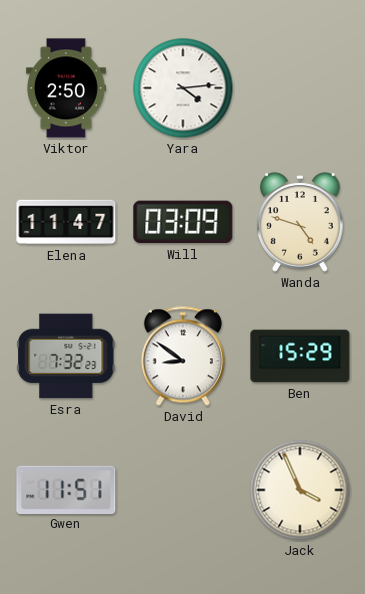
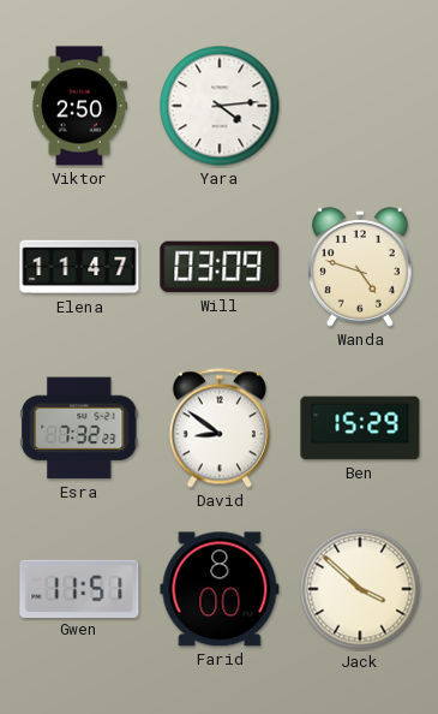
Farid: none -> 8:00 (220, 589)
Jack: 3:56 -> 3:52 (360, 589)
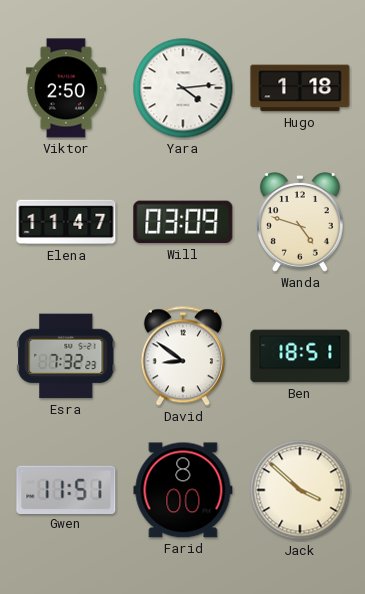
Hugo: none -> 1:18 (300, 88)
Ben: 15:29 -> 18:51 (300, 356)
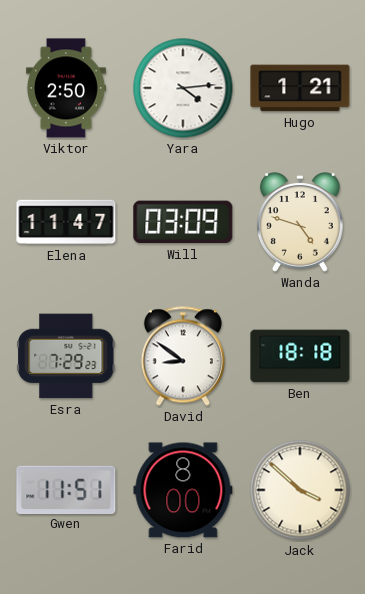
Hugo: 1:18 -> 1:21 (300, 88)
Esra: 7:32 -> 7:29 (66, 356)
Ben: 18:51 -> 18:18 (300, 356)
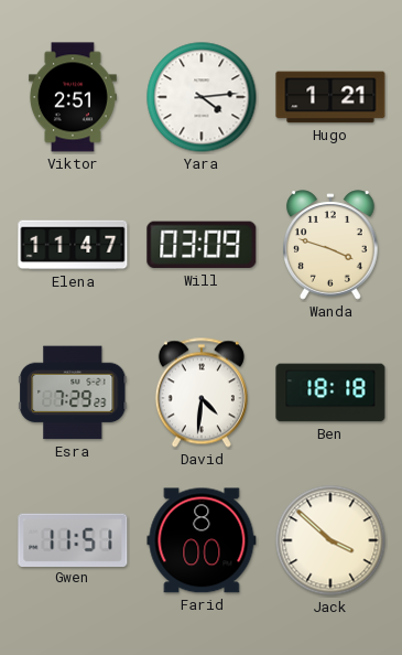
Viktor: 2:50 -> 2:51 (73, 97)
Wanda: 4:48 -> 3:48 (332, 245)
David: 8:51 -> 4:31 (202, 393)
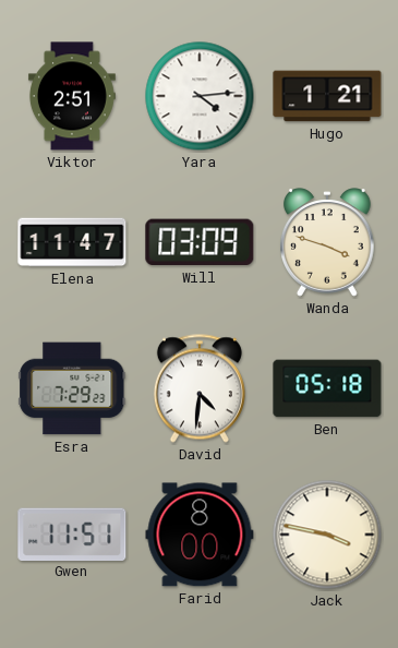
Ben: 18:18 -> 05:18 (327, 388)
Jack: 3:52 -> 3:47 (327, 535)
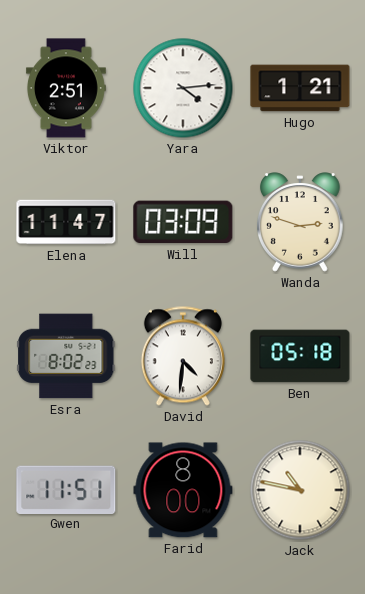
Wanda: 3:48 -> 2:48 (301, 222)
Esra: 7:29 -> 8:02 (66, 356)
Jack: 3:47 -> 10:47 (300, 490)
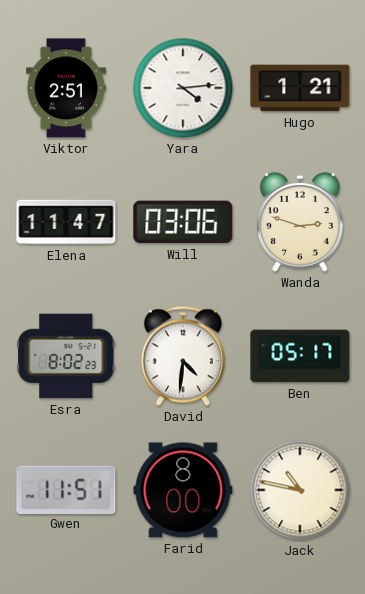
Will: 03:09 -> 03:06 (183, 222)
Ben: 05:18 -> 05:17 (300, 356)
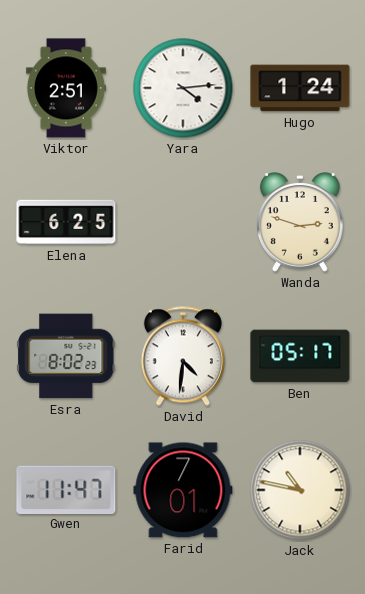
Hugo: 1:21 -> 1:24 (300, 88)
Elena: 11:47 -> 6:25 (66, 222)
Will: 03:06 -> none (183, 222)
Gwen: 11:51 -> 11:47 (66, 489)
Farid: 8:00 -> 7:01 (183, 490)
